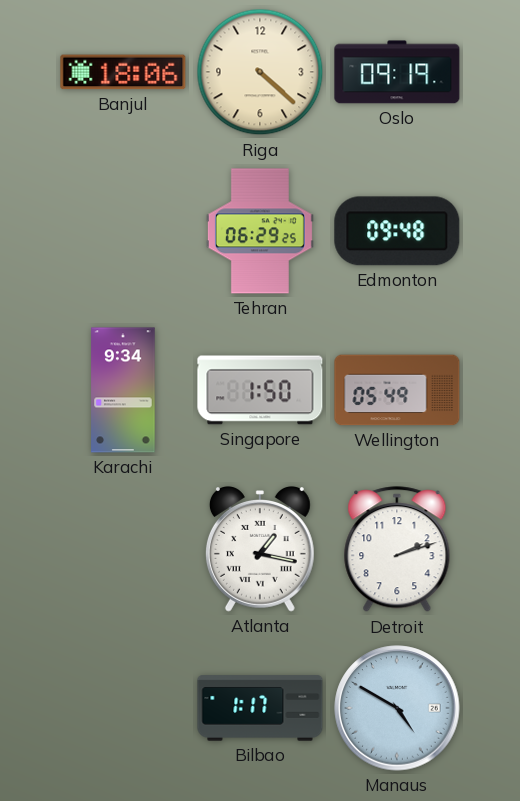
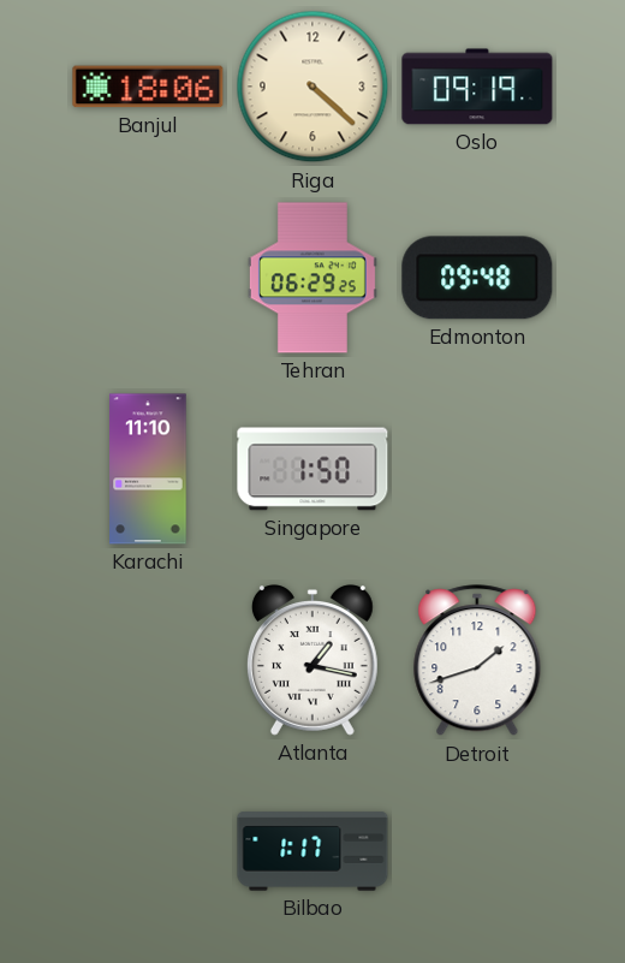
Karachi: 9:34 -> 11:10 (148, 469)
Wellington: 05:49 -> none (397, 390)
Detroit: 2:12 -> 1:42 (477, 661)
Manaus: 4:50 -> none (397, 708)
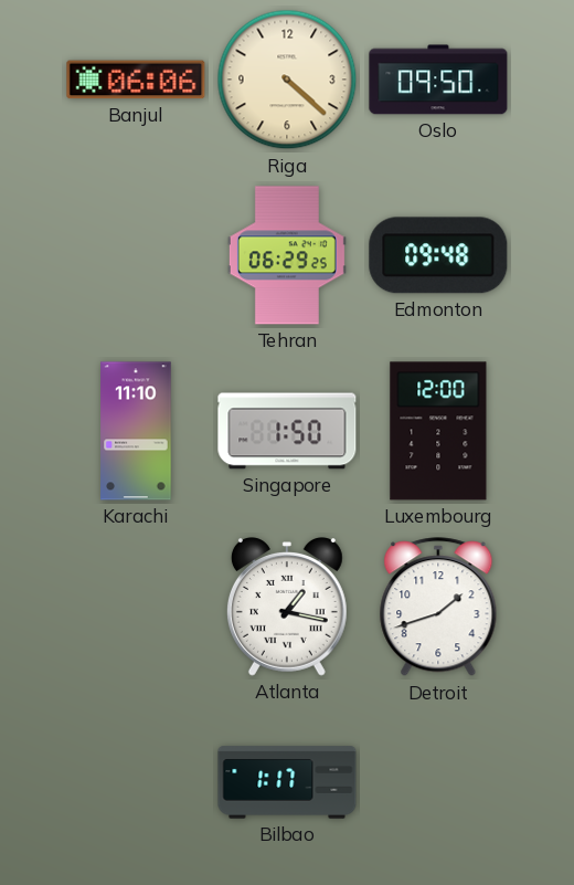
Banjul: 18:06 -> 06:06 (136, 80)
Oslo: 09:19 -> 09:50 (438, 80)
Luxembourg: none -> 12:00 (438, 431)
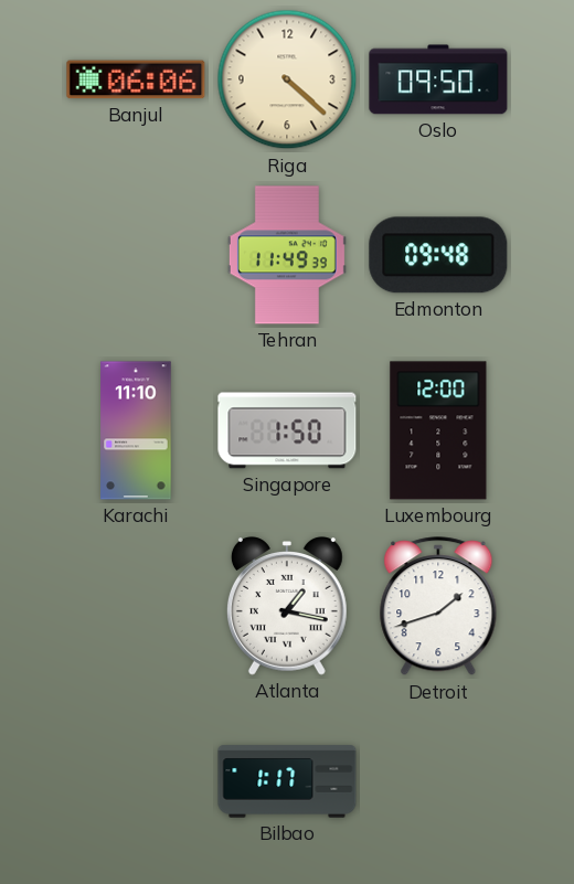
Tehran: 06:29 -> 11:49 (287, 255)
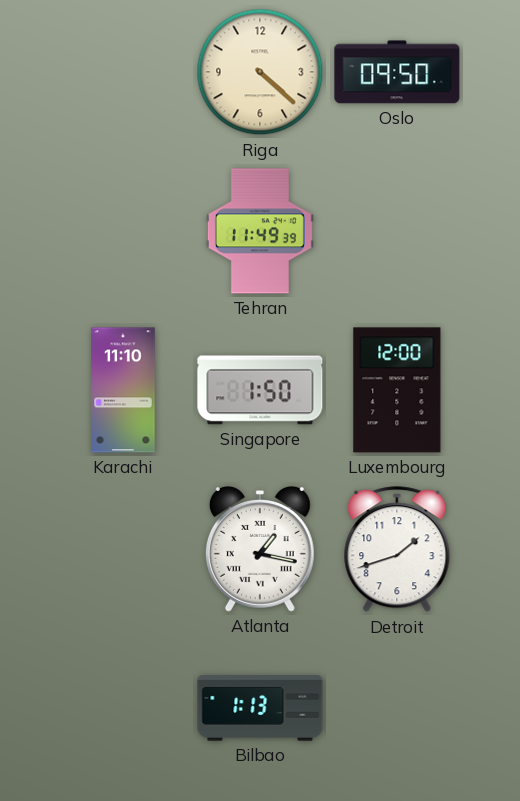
Banjul: 06:06 -> none (136, 79)
Edmonton: 09:48 -> none (438, 255)
Bilbao: 1:17 -> 1:13 (260, 708)
